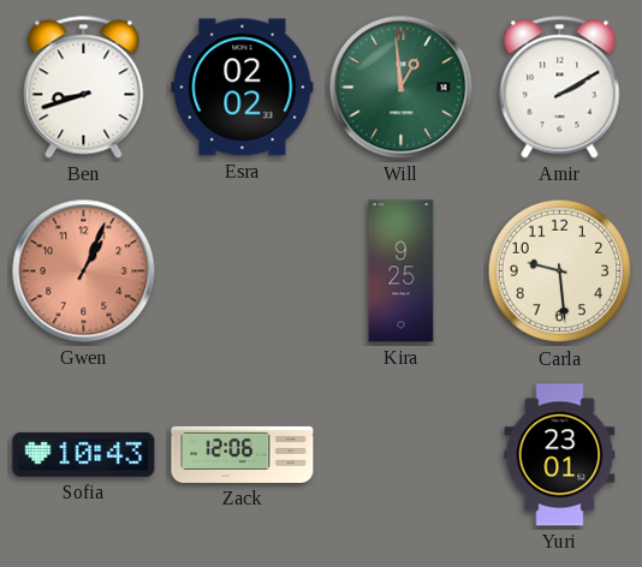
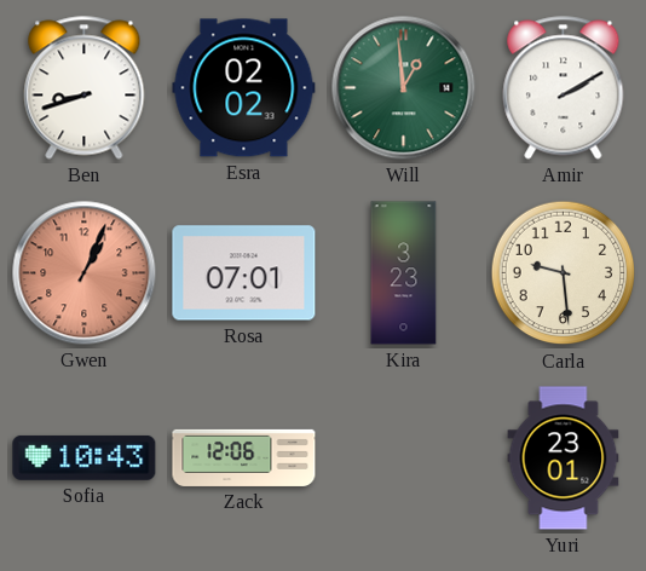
Rosa: none -> 07:01 (244, 273)
Kira: 9:25 -> 3:23 (404, 273)
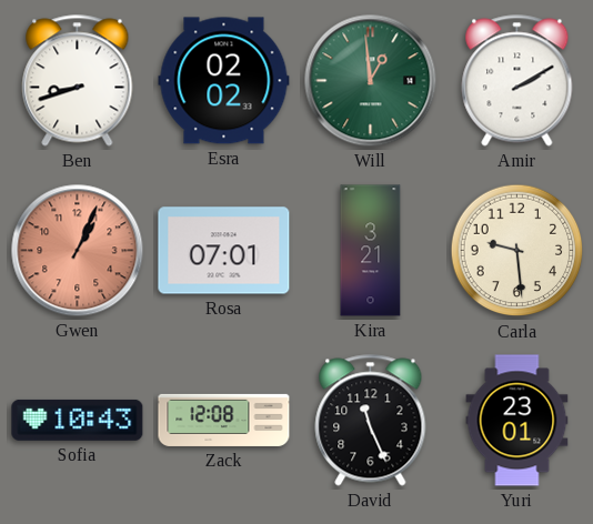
Kira: 3:23 -> 3:21 (371, 251)
Zack: 12:06 -> 12:08 (224, 420)
David: none -> 11:26 (371, 421)
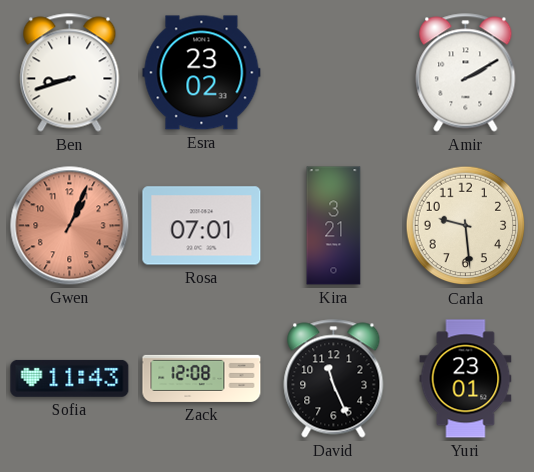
Esra: 02:02 -> 23:02 (202, 73)
Will: 12:59 -> none (371, 81)
Sofia: 10:43 -> 11:43 (70, 378)
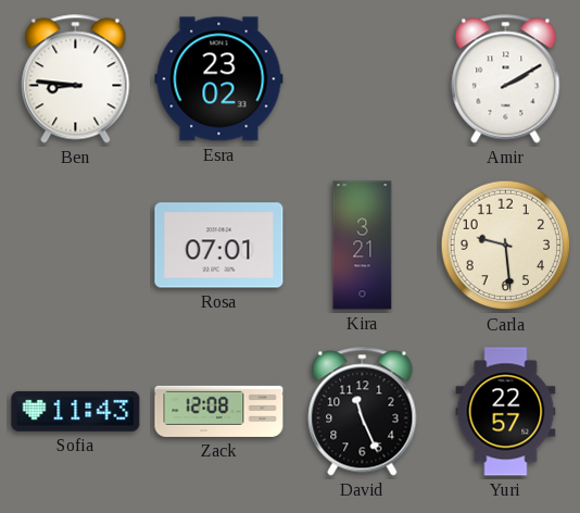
Ben: 8:42 -> 8:46 (76, 79)
Gwen: 1:04 -> none (70, 226)
Yuri: 23:01 -> 22:57 (506, 412)
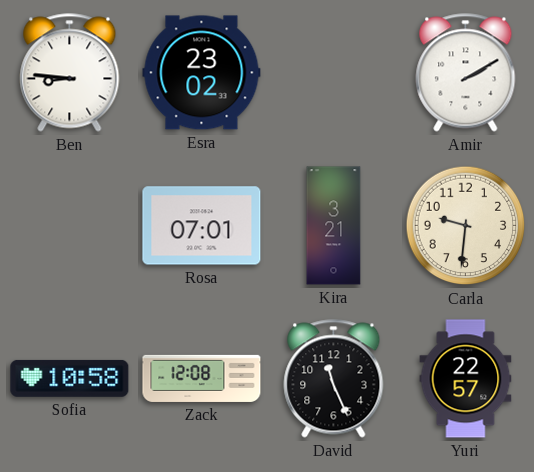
Carla: 9:29 -> 9:31 (466, 226)
Sofia: 11:43 -> 10:58 (70, 378)
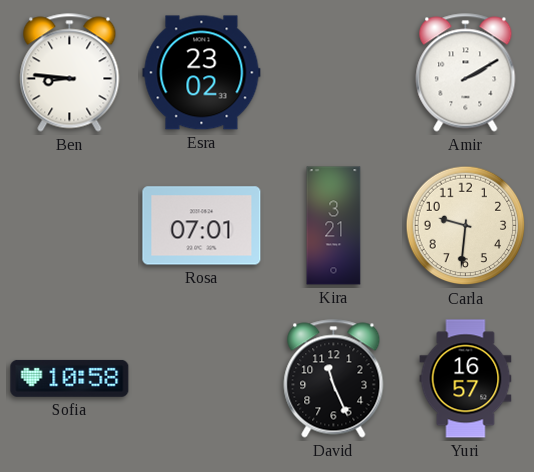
Zack: 12:08 -> none (202, 378)
Yuri: 22:57 -> 16:57 (466, 379)
